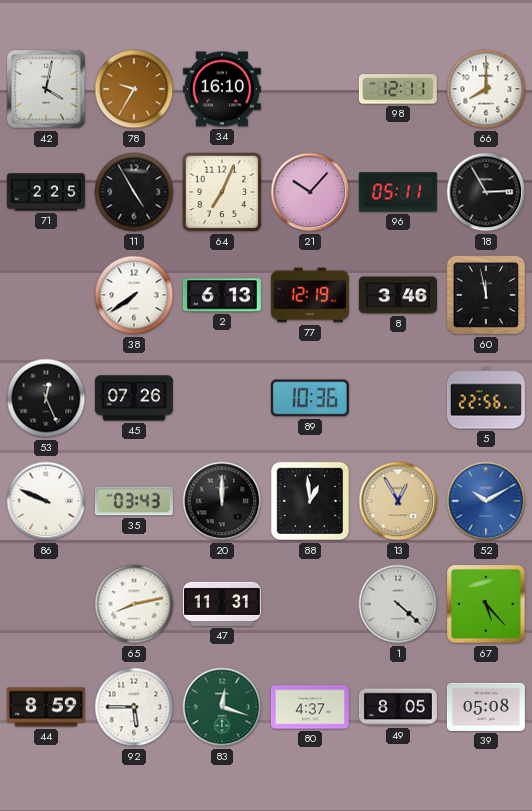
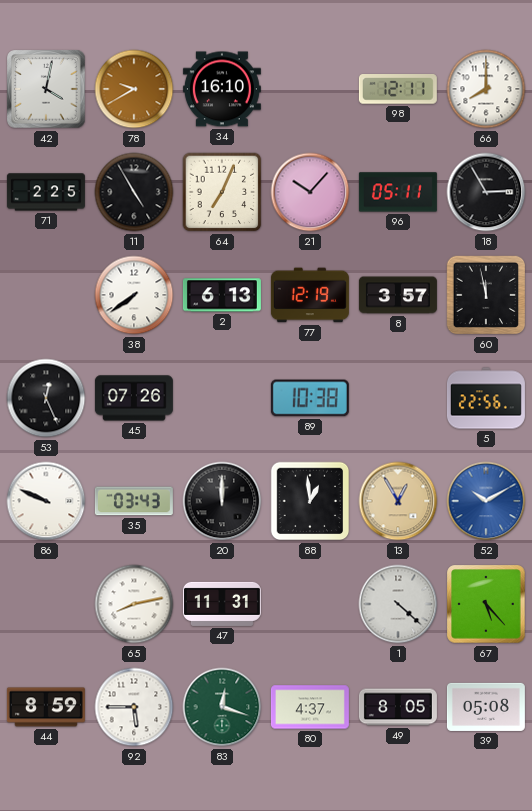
78: 9:35 -> 9:40 (134, 89)
8: 3:46 -> 3:57 (398, 295)
89: 10:36 -> 10:38 (310, 398)
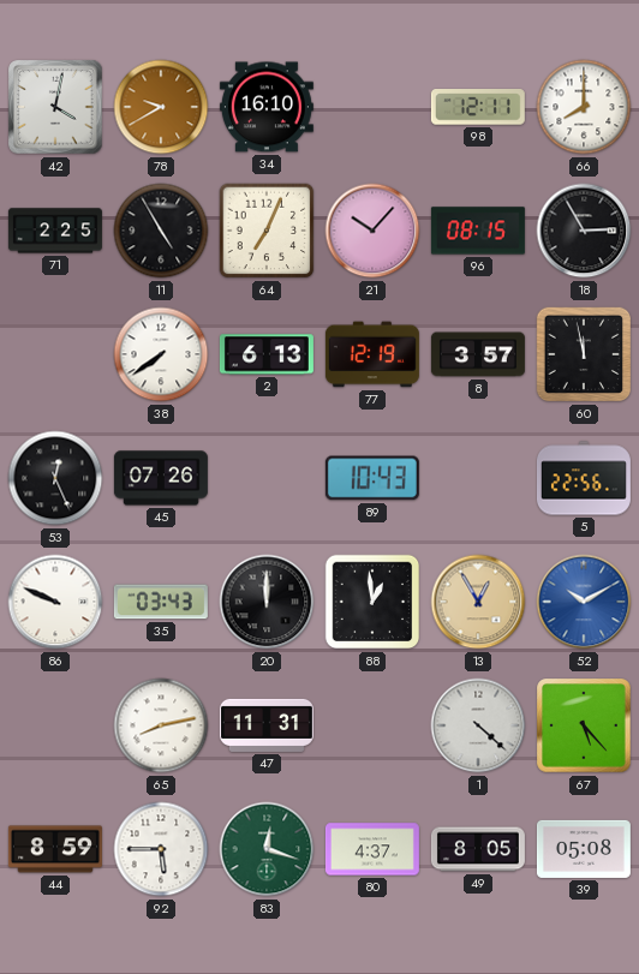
96: 05:11 -> 08:15 (478, 231)
89: 10:38 -> 10:43 (372, 478)
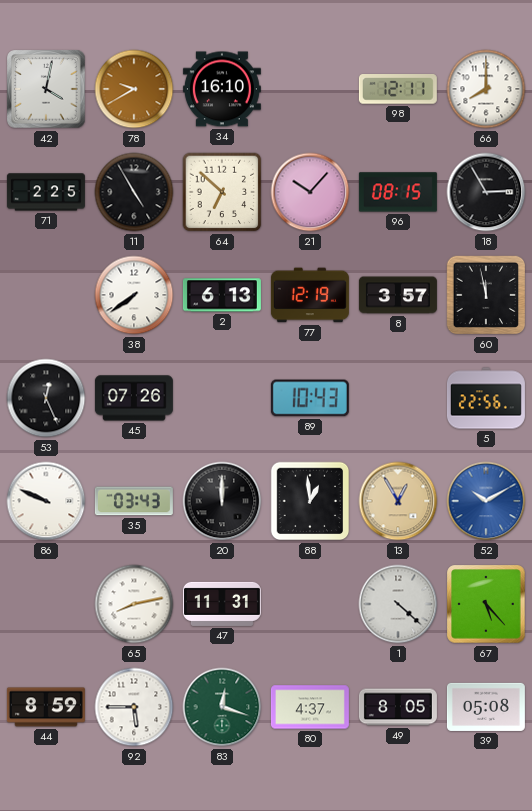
64: 7:04 -> 6:52 (222, 192)
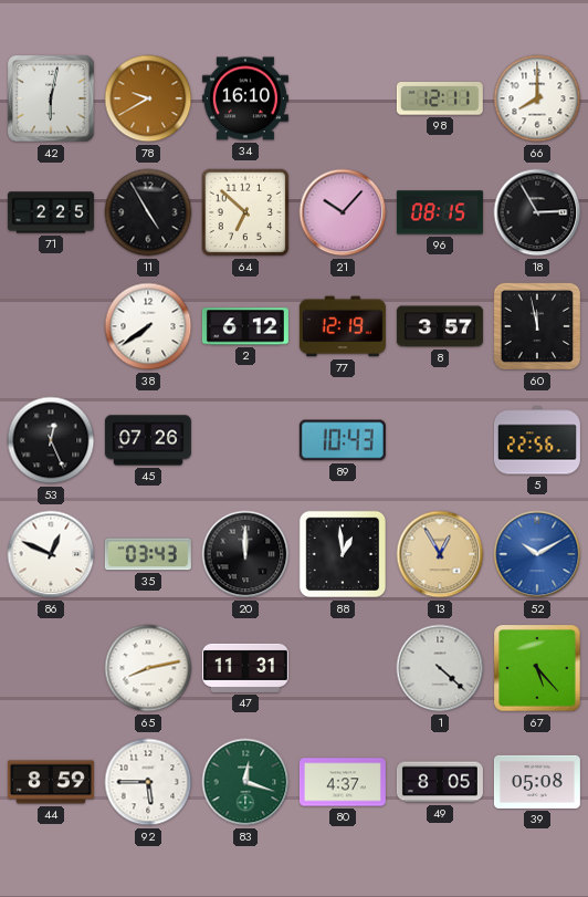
42: 4:02 -> 6:02 (51, 98)
2: 6:13 -> 6:12 (245, 326)
86: 9:49 -> 12:49 (51, 554)
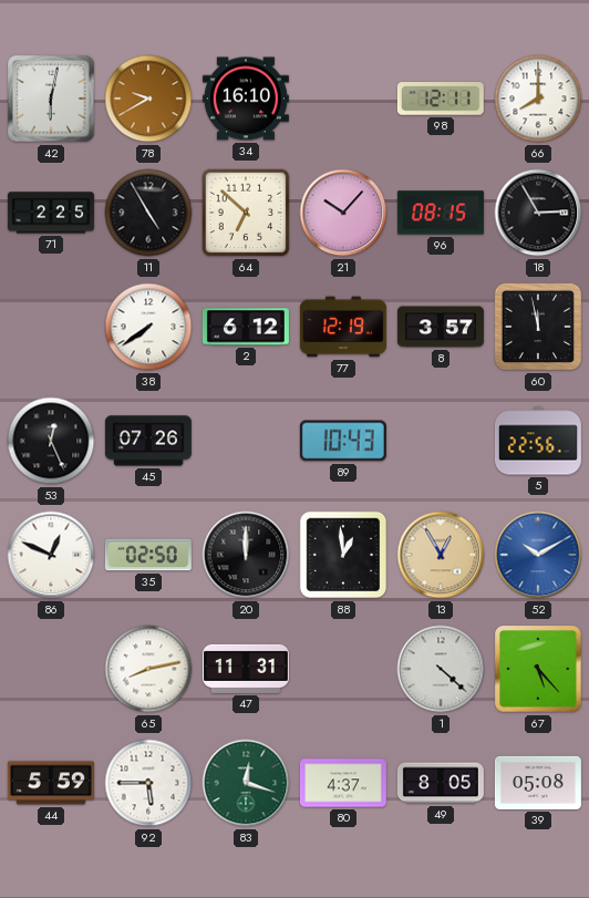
35: 03:43 -> 02:50 (148, 555)
44: 8:59 -> 5:59 (51, 783)
